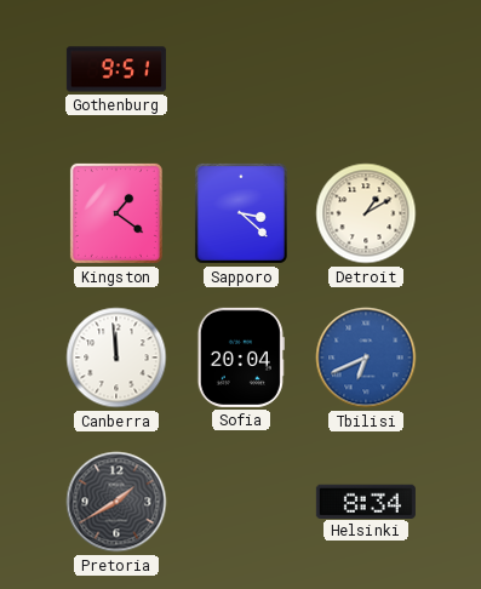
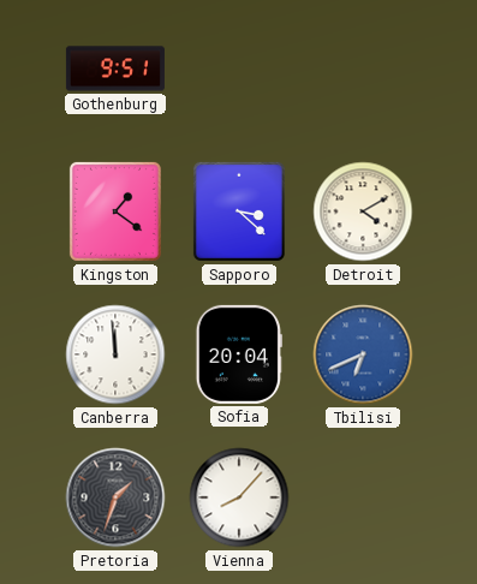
Detroit: 1:10 -> 4:10 (363, 211)
Pretoria: 1:40 -> 1:33 (115, 497)
Vienna: none -> 8:07 (239, 497)
Helsinki: 8:34 -> none (366, 501)
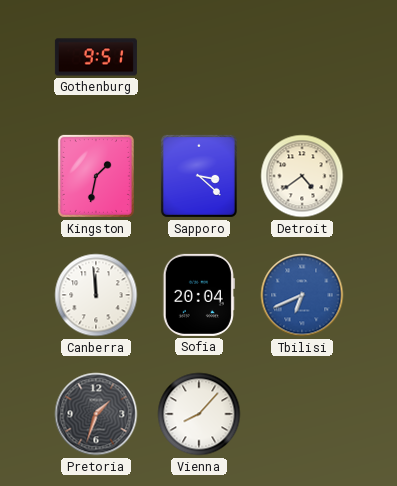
Kingston: 1:21 -> 1:32 (96, 176)
Detroit: 4:10 -> 4:39 (302, 176)
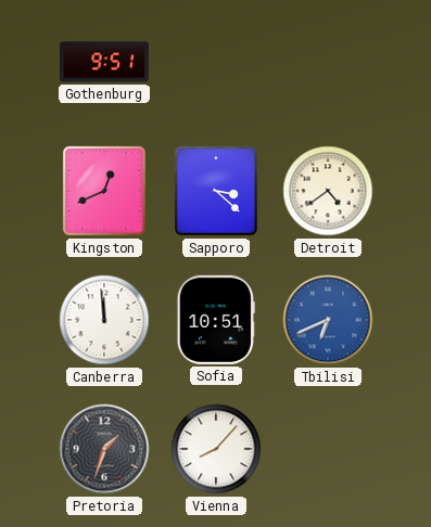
Kingston: 1:32 -> 12:41 (104, 191)
Sofia: 20:04 -> 10:51 (216, 320)
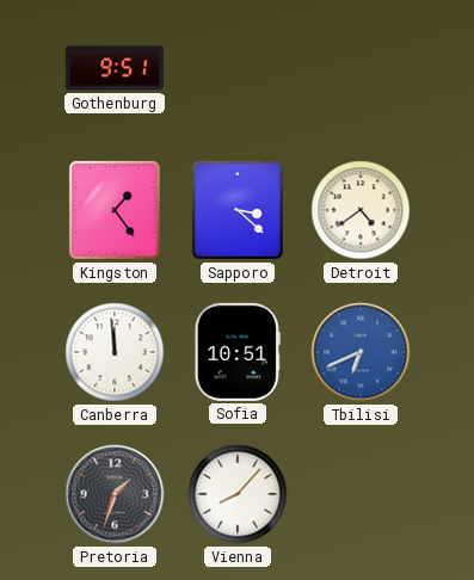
Kingston: 12:41 -> 1:24 (115, 210)
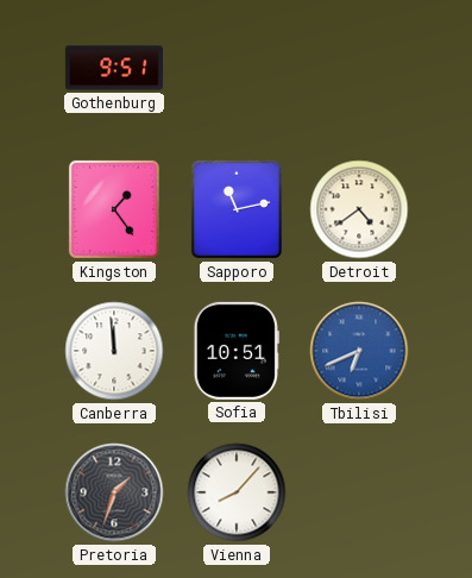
Sapporo: 3:22 -> 11:13 (237, 209)
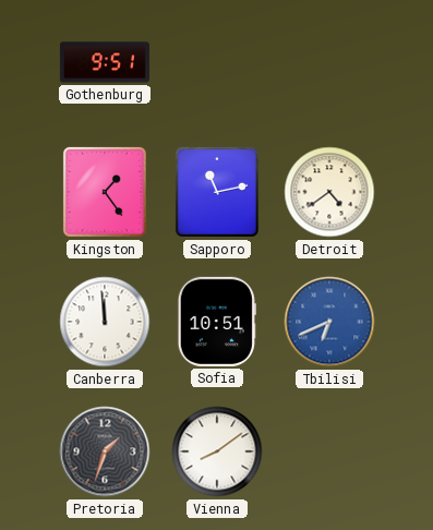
Vienna: 8:07 -> 8:09 (217, 451)
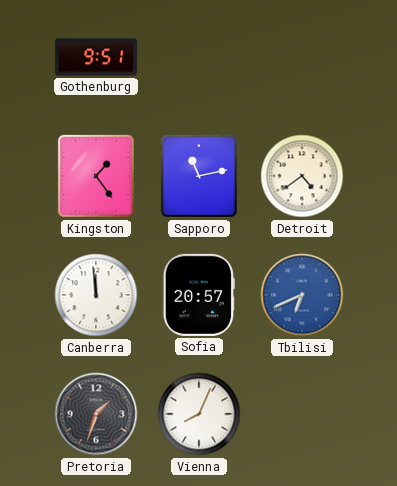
Sofia: 10:51 -> 20:57 (199, 295)
Vienna: 8:09 -> 8:04 (199, 414)
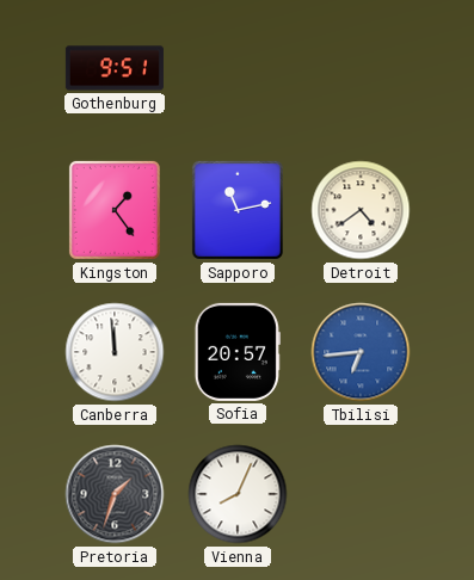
Tbilisi: 6:41 -> 6:44 (361, 352)
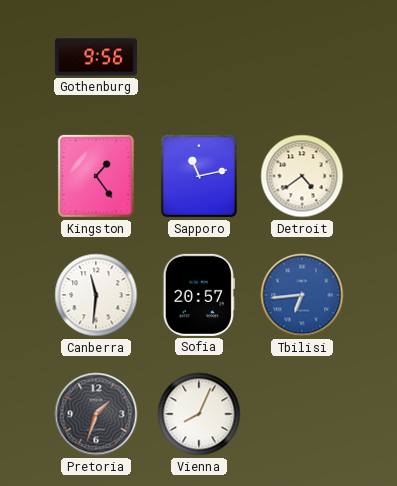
Gothenburg: 9:51 -> 9:56 (96, 57)
Canberra: 11:59 -> 11:31 (96, 295)
